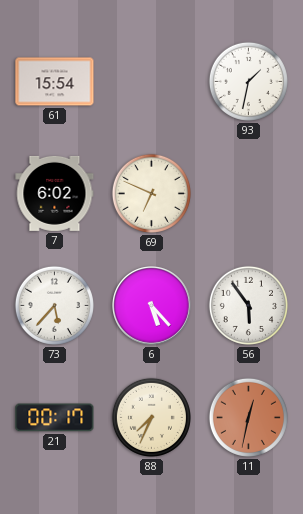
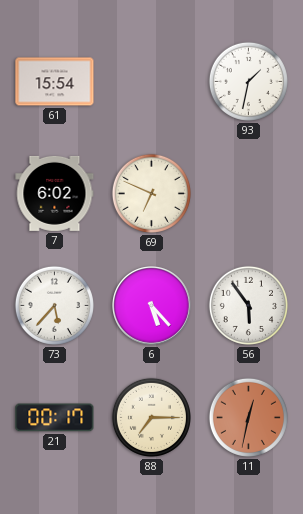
88: 7:34 -> 7:15 (151, 417)
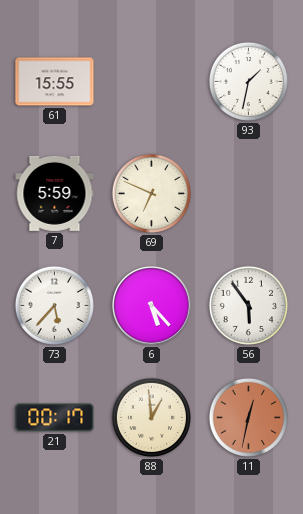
61: 15:54 -> 15:55 (55, 82)
7: 6:02 -> 5:59 (55, 193)
88: 7:15 -> 12:59 (151, 417)
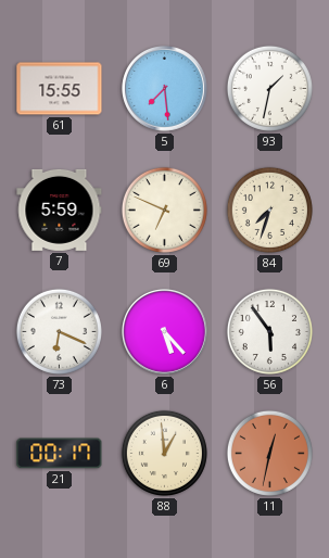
5: none -> 7:29 (165, 89)
84: none -> 7:33 (269, 210)
73: 5:37 -> 6:19 (59, 331)
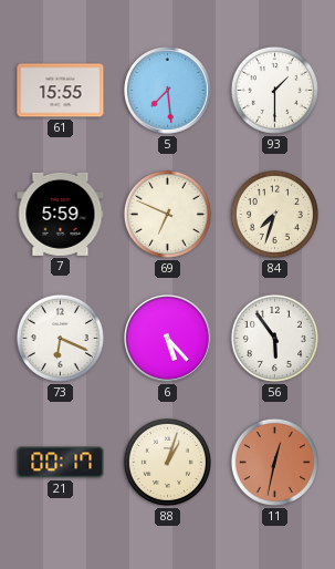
93: 1:32 -> 1:30 (274, 90)
88: 12:59 -> 1:03 (167, 462)
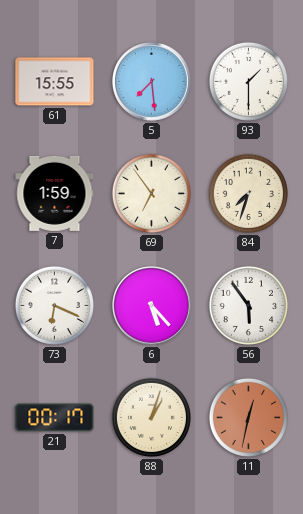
7: 5:59 -> 1:59 (55, 193)
69: 6:49 -> 6:54 (151, 193)
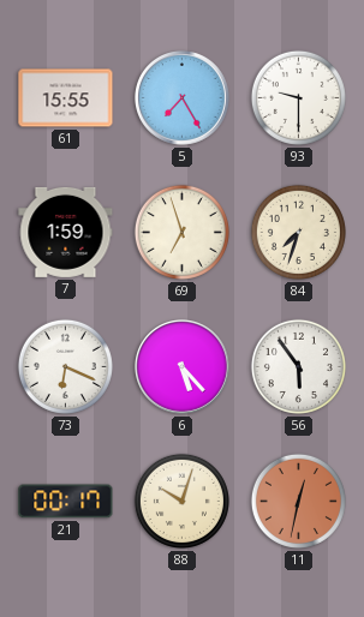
5: 7:29 -> 7:25 (183, 98)
93: 1:30 -> 9:30 (298, 97)
69: 6:54 -> 6:57 (181, 232)
88: 1:03 -> 10:03 (181, 501)
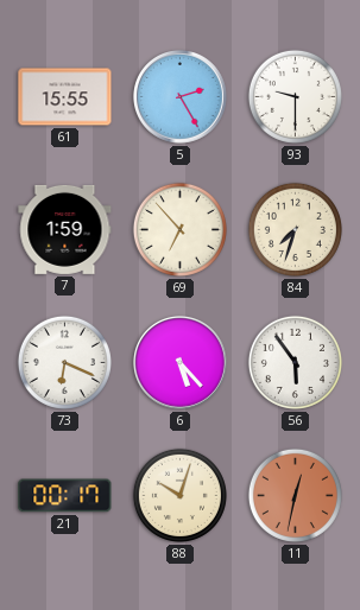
5: 7:25 -> 2:25 (181, 97)
69: 6:57 -> 6:53 (179, 229)
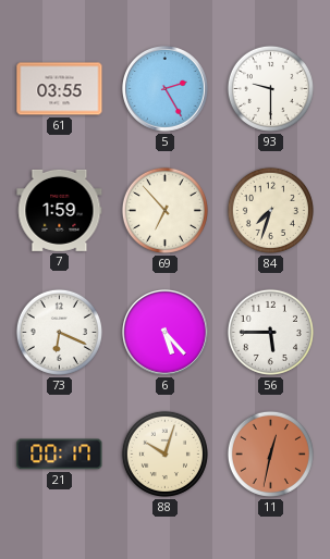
61: 15:55 -> 03:55 (60, 89)
56: 5:54 -> 5:45 (270, 332)
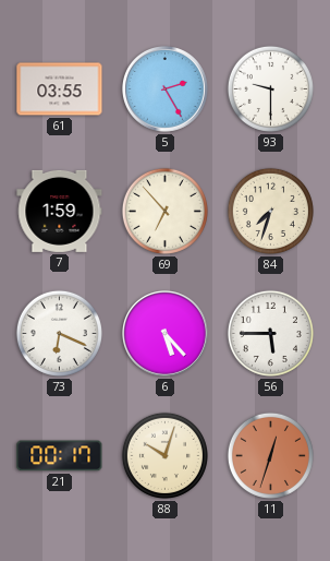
11: 12:32 -> 12:33 (270, 455)
